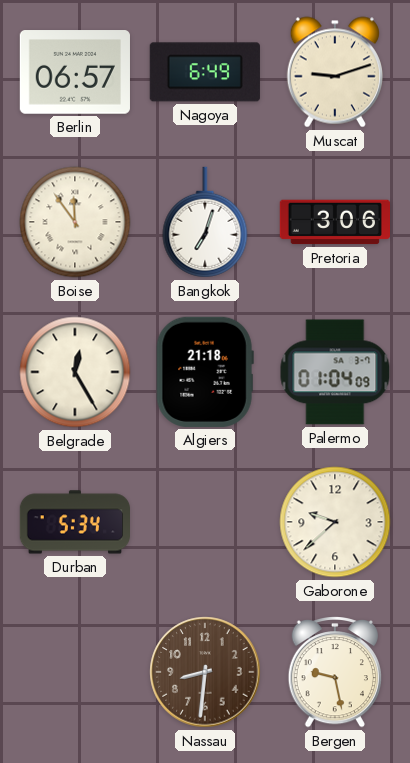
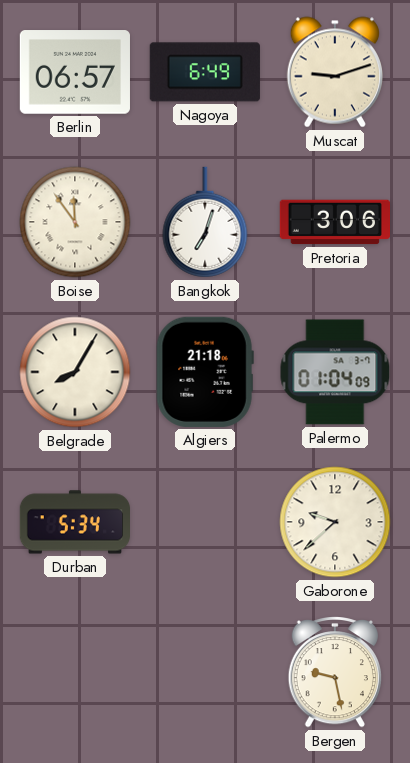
Belgrade: 12:25 -> 8:05 (75, 372)
Nassau: 8:31 -> none (205, 672)
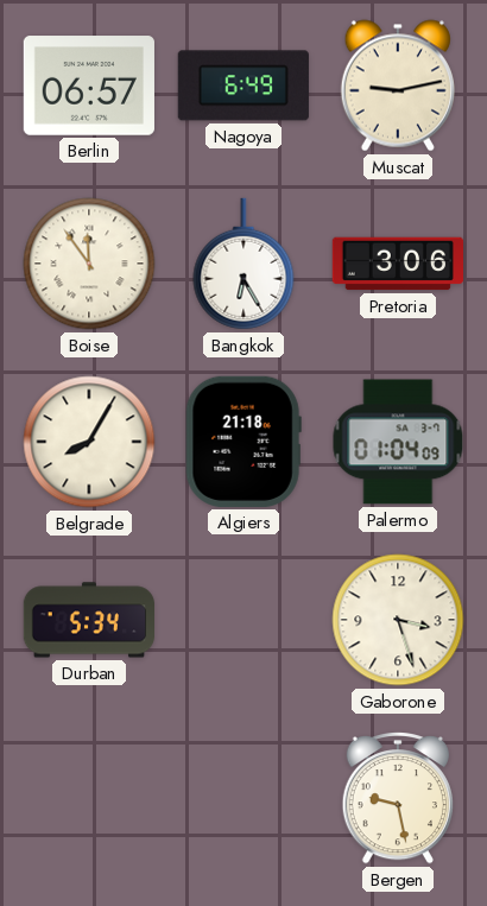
Muscat: 9:12 -> 9:13 (398, 85)
Bangkok: 7:03 -> 6:25 (243, 264)
Gaborone: 9:38 -> 3:27 (398, 620)
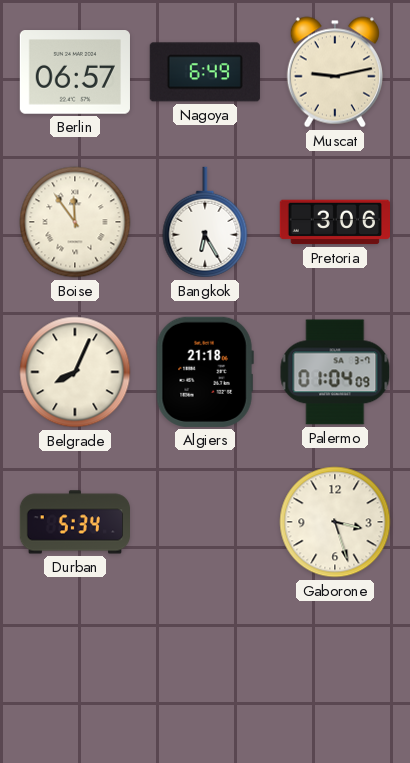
Belgrade: 8:05 -> 8:04 (75, 372)
Bergen: 9:28 -> none (397, 798)
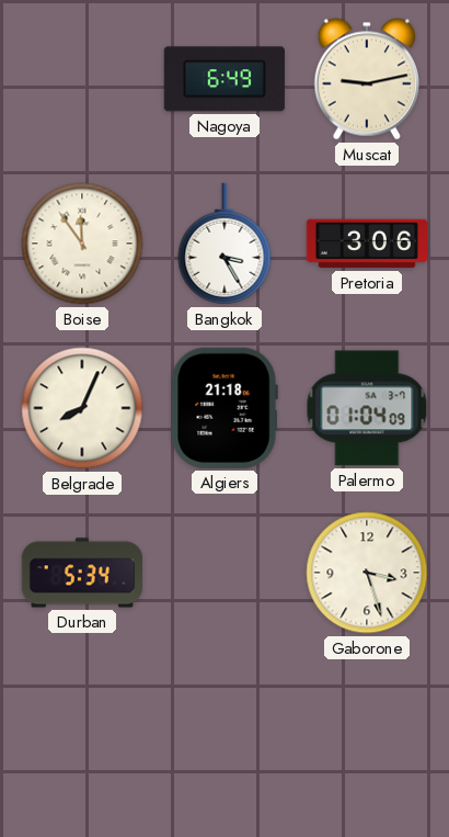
Berlin: 06:57 -> none (75, 72)
Bangkok: 6:25 -> 3:25 (225, 244)
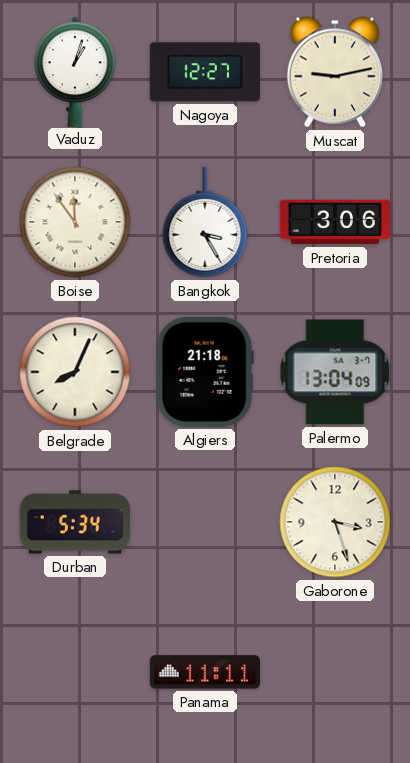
Vaduz: none -> 1:03 (75, 71)
Nagoya: 6:49 -> 12:27 (205, 72)
Palermo: 01:04 -> 13:04 (335, 372)
Panama: none -> 11:11 (204, 672)
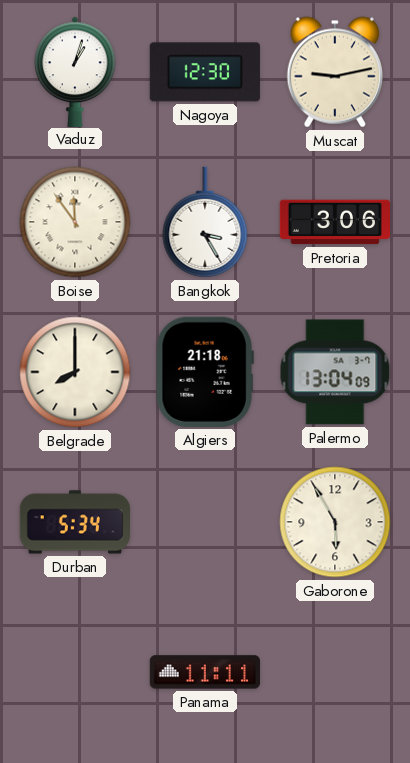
Nagoya: 12:27 -> 12:30 (205, 72)
Belgrade: 8:04 -> 8:00 (75, 372)
Gaborone: 3:27 -> 5:55 (335, 522)
